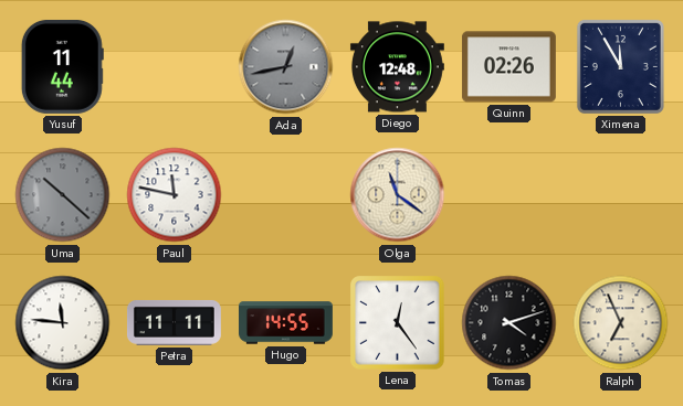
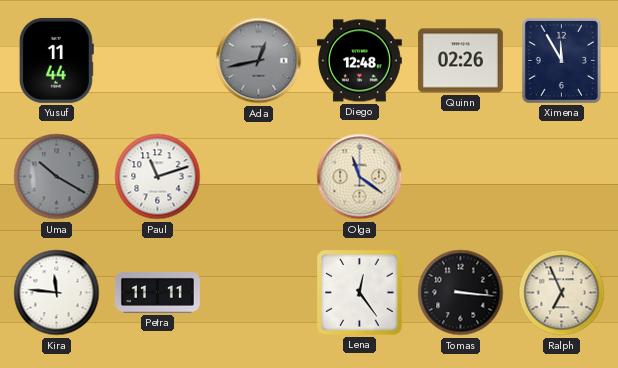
Uma: 10:22 -> 10:20 (57, 177)
Paul: 11:47 -> 11:12 (158, 177)
Hugo: 14:55 -> none (286, 323)
Tomas: 4:12 -> 3:16 (461, 293)
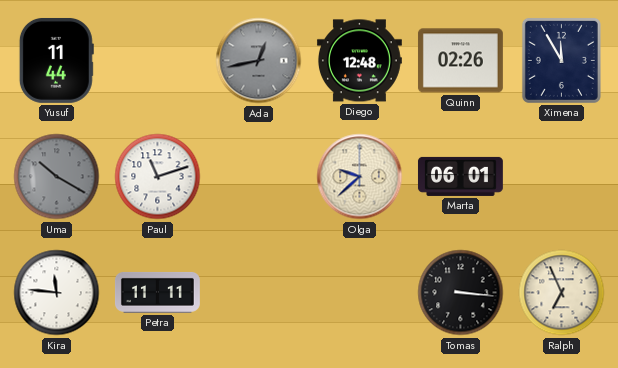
Olga: 11:21 -> 9:38 (360, 177)
Marta: none -> 06:01 (460, 176)
Lena: 12:24 -> none (360, 293)
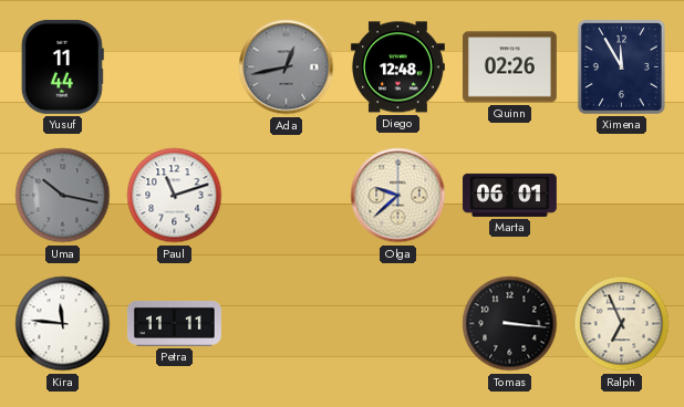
Uma: 10:20 -> 10:17 (63, 196)
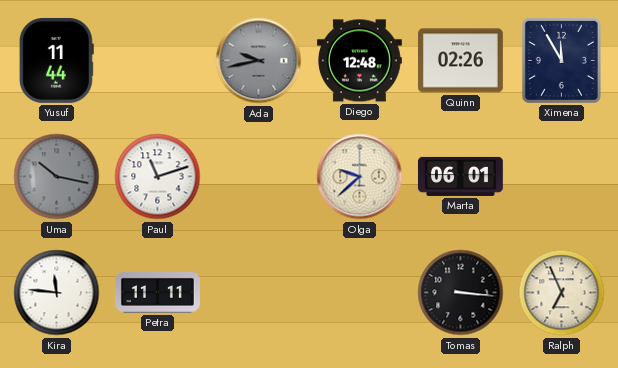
Ada: 12:43 -> 9:43 (259, 61)
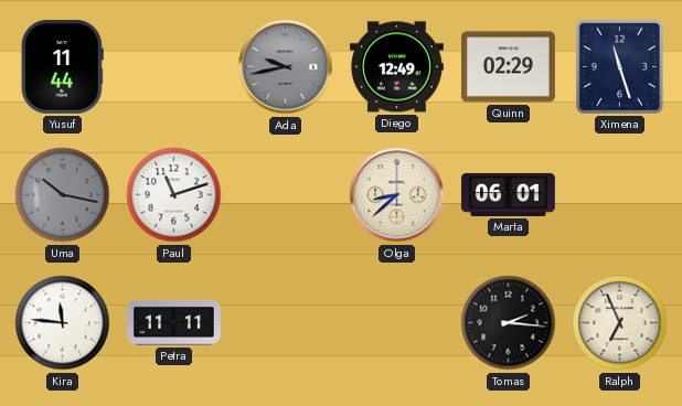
Diego: 12:48 -> 12:49 (396, 67)
Quinn: 02:26 -> 02:29 (508, 67)
Ximena: 11:55 -> 11:27 (619, 66)
Olga: 9:38 -> 8:38 (397, 195)
Tomas: 3:16 -> 2:16 (509, 323)
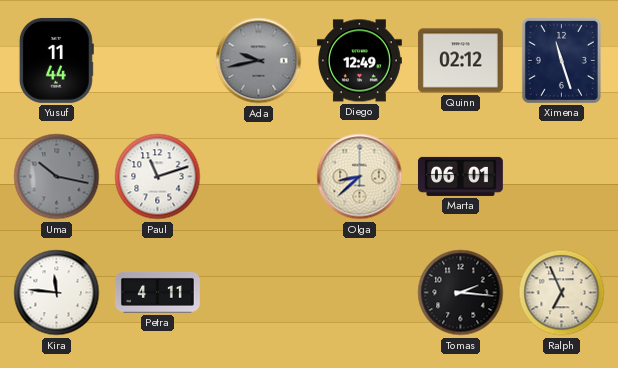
Quinn: 02:29 -> 02:12 (460, 61)
Petra: 11:11 -> 4:11 (157, 292)
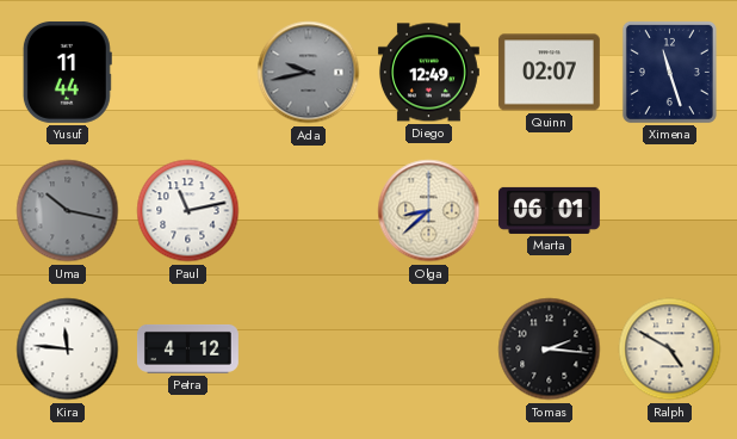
Quinn: 02:12 -> 02:07 (549, 73)
Paul: 11:12 -> 11:13 (188, 211)
Petra: 4:11 -> 4:12 (187, 348)
Ralph: 6:56 -> 4:50 (670, 350)
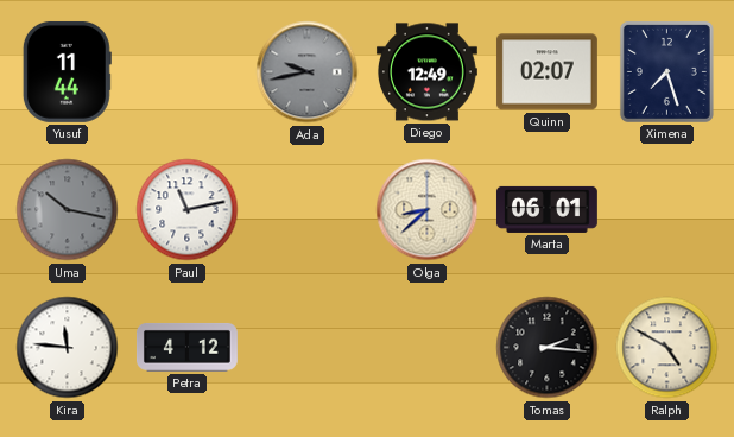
Ximena: 11:27 -> 7:27 (666, 71)
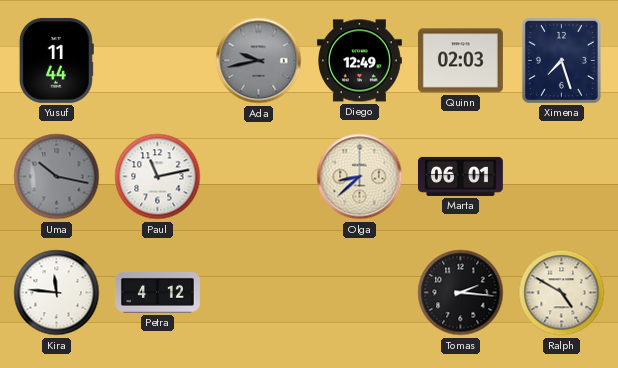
Quinn: 02:07 -> 02:03 (460, 61)
